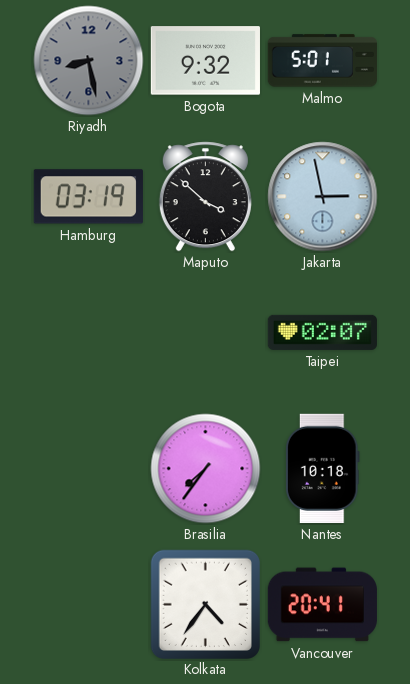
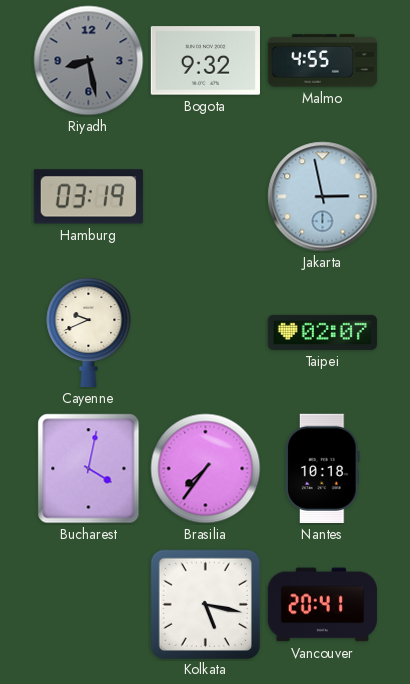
Malmo: 5:01 -> 4:55 (322, 61)
Maputo: 3:52 -> none (205, 197)
Cayenne: none -> 9:41 (89, 333)
Bucharest: none -> 4:02 (89, 469)
Kolkata: 4:36 -> 5:17 (205, 604)
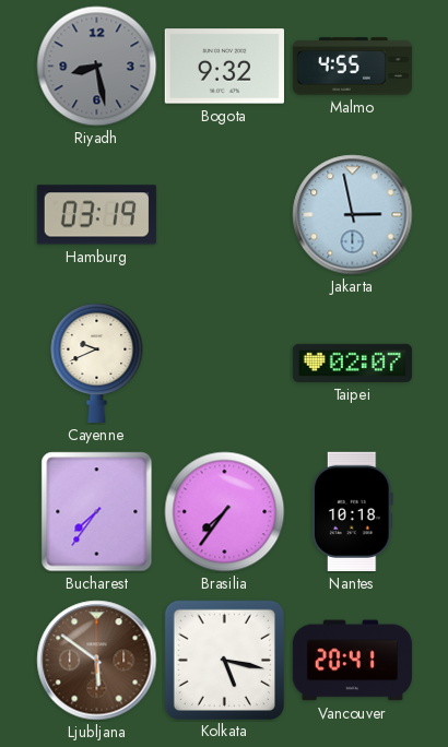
Bucharest: 4:02 -> 7:36 (97, 512)
Ljubljana: none -> 5:51 (97, 661)
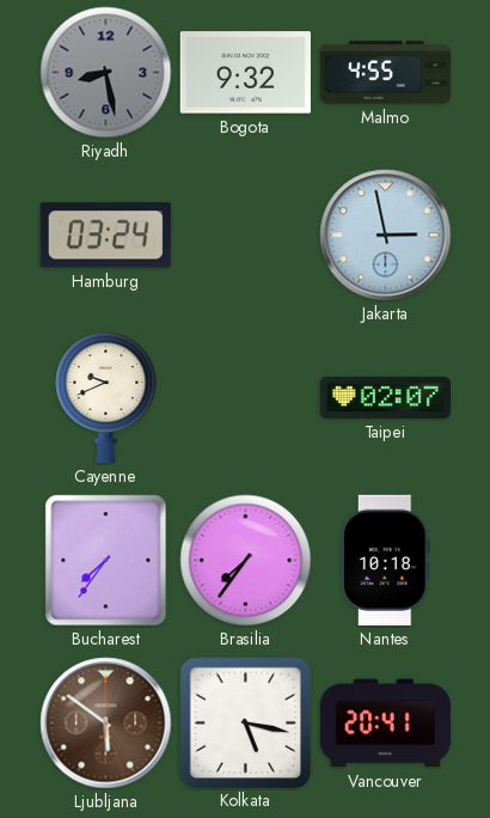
Hamburg: 03:19 -> 03:24 (105, 236)
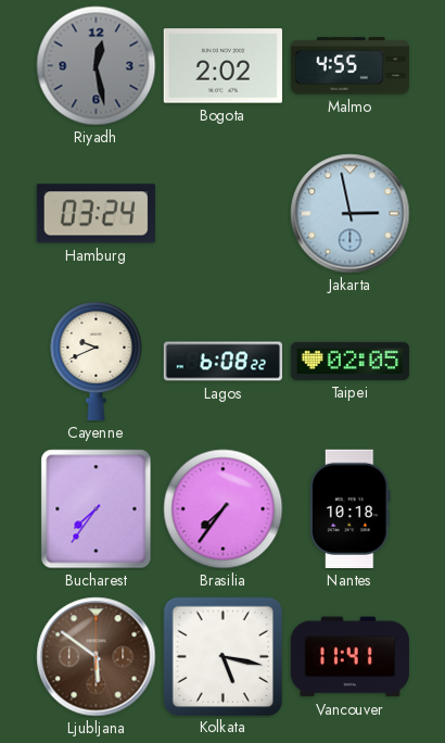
Riyadh: 8:28 -> 12:28 (97, 66)
Bogota: 9:32 -> 2:02 (223, 66)
Lagos: none -> 6:08 (223, 362)
Taipei: 02:07 -> 02:05 (349, 361)
Vancouver: 20:41 -> 11:41 (349, 657)
